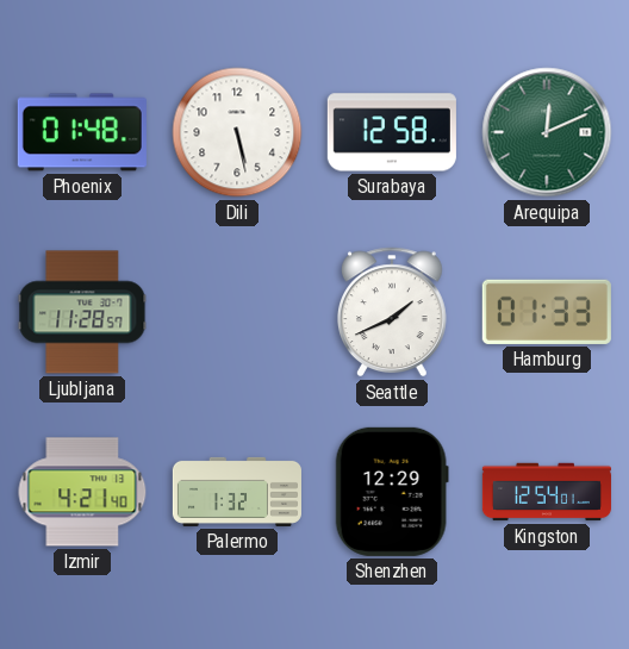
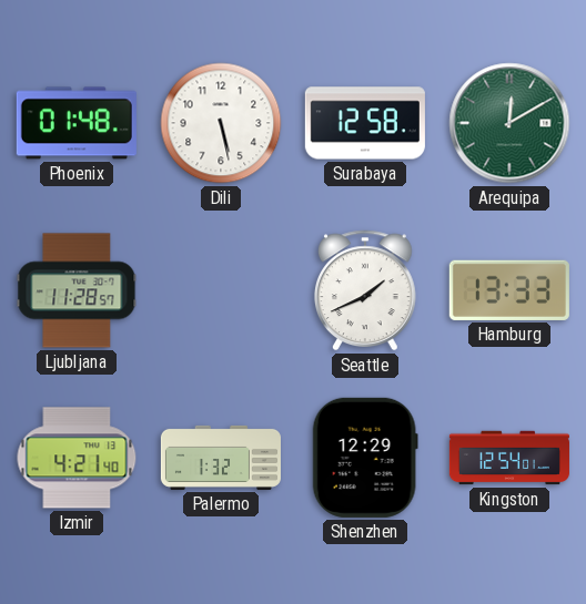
Arequipa: 12:11 -> 12:10 (509, 123)
Hamburg: 01:33 -> 13:33 (509, 290)
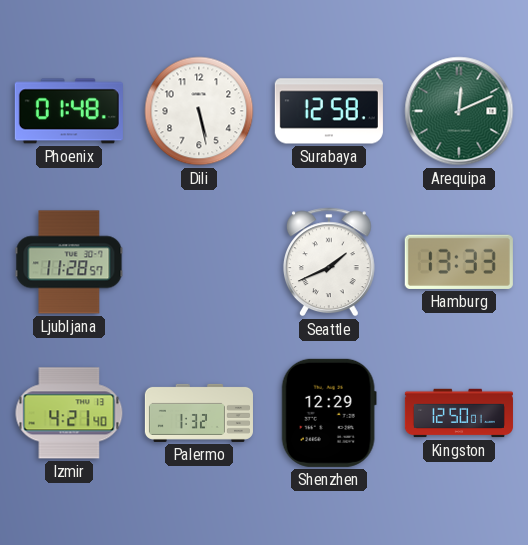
Arequipa: 12:10 -> 12:11 (459, 111)
Kingston: 12:54 -> 12:50 (459, 413)
